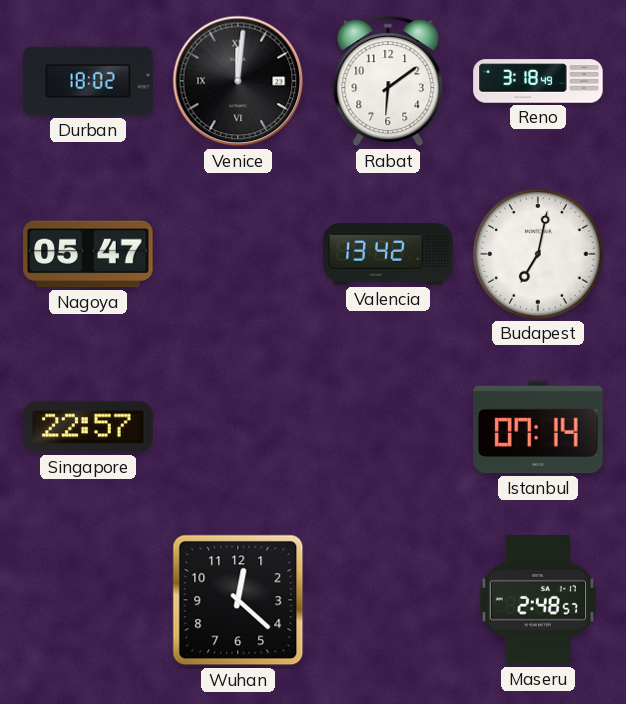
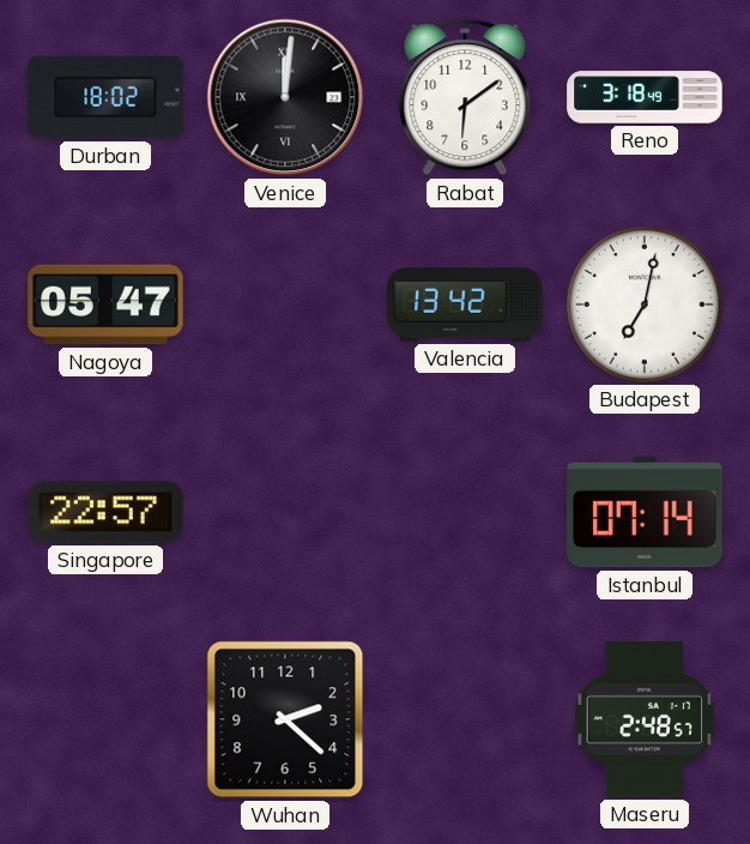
Wuhan: 12:22 -> 2:22 (285, 719)
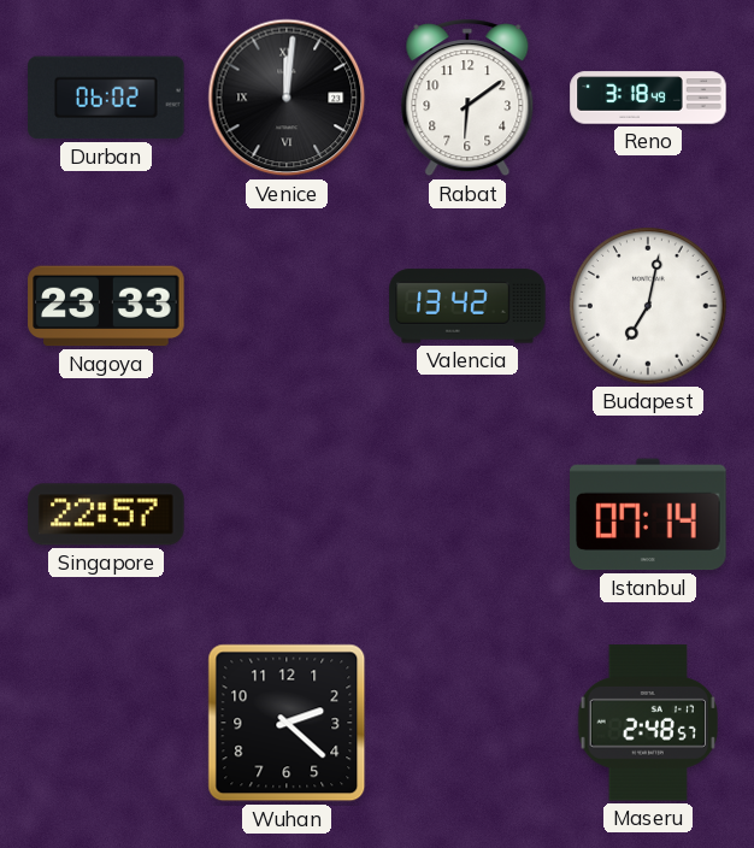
Durban: 18:02 -> 06:02 (106, 98)
Nagoya: 05:47 -> 23:33 (106, 306)
